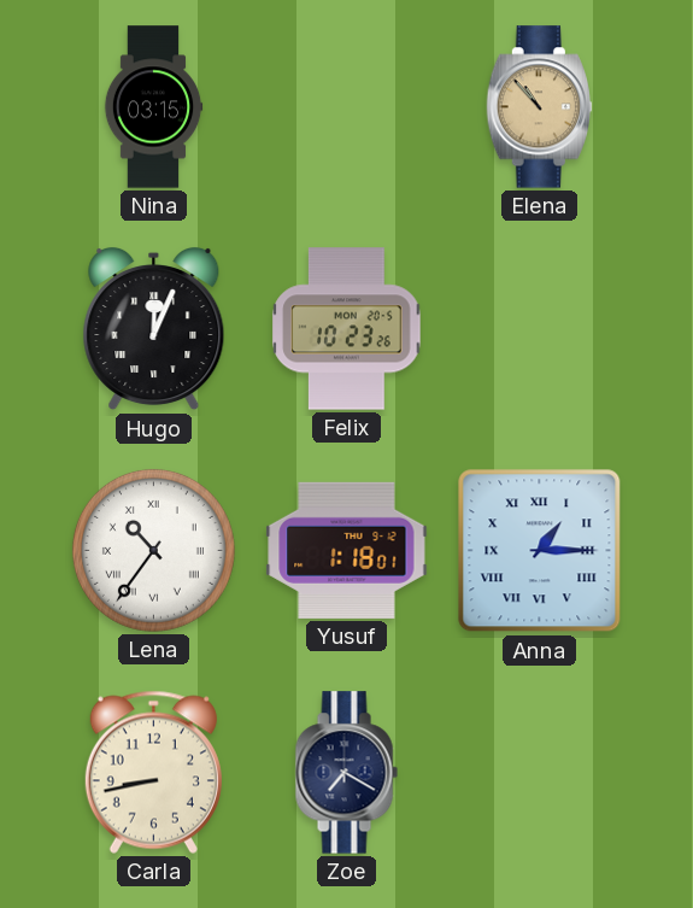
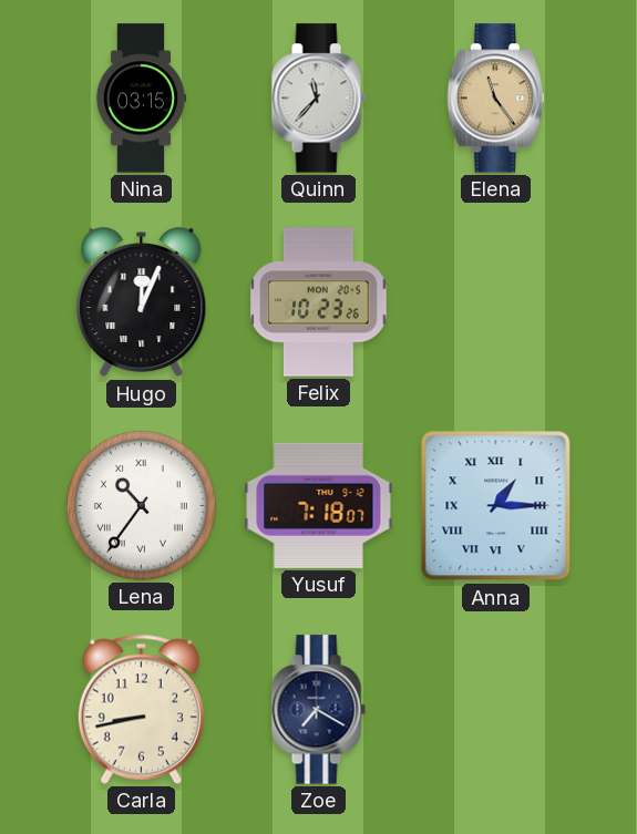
Quinn: none -> 11:37 (318, 99)
Elena: 10:53 -> 11:24 (495, 99)
Yusuf: 1:18 -> 7:18 (319, 505)
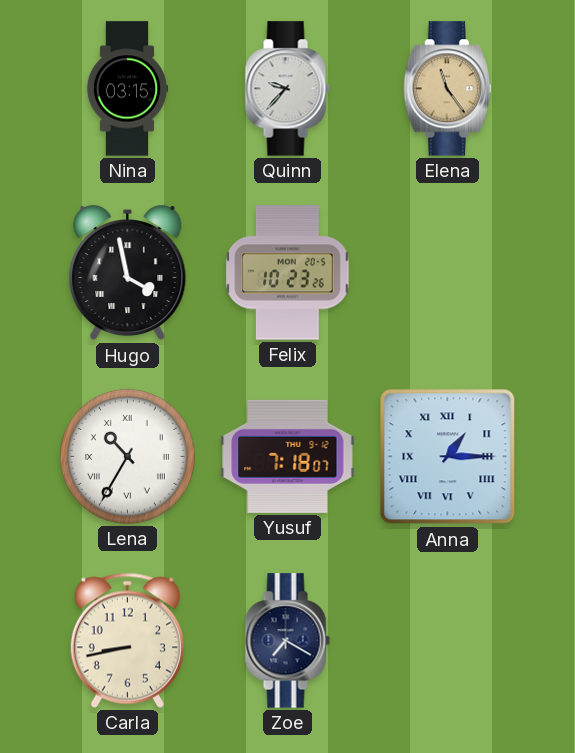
Quinn: 11:37 -> 9:37 (287, 89)
Hugo: 12:04 -> 3:58 (128, 273)
Lena: 10:36 -> 10:35 (127, 456)
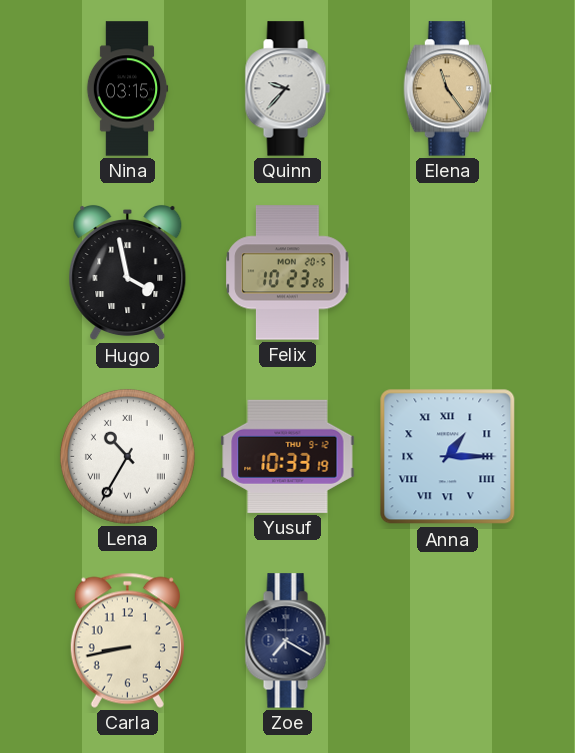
Yusuf: 7:18 -> 10:33 (288, 456)
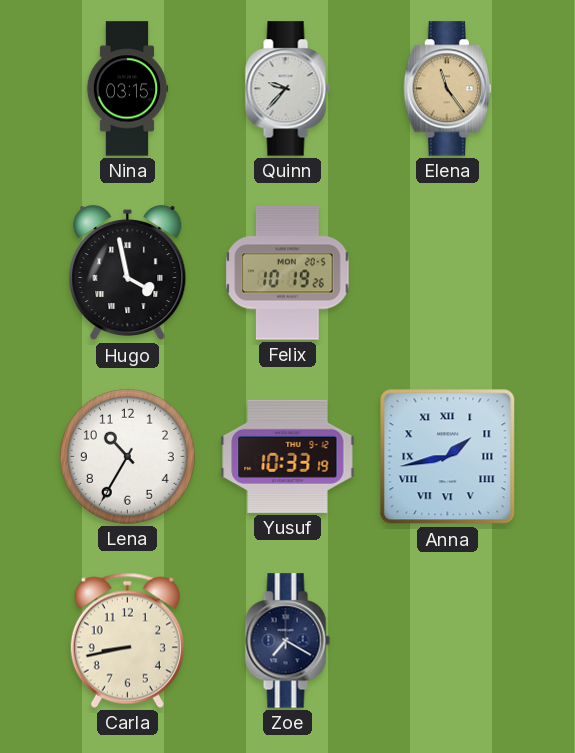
Felix: 10:23 -> 10:19 (288, 273)
Lena numerals: Roman -> Arabic (127, 456)
Anna: 1:15 -> 1:43 (448, 457)
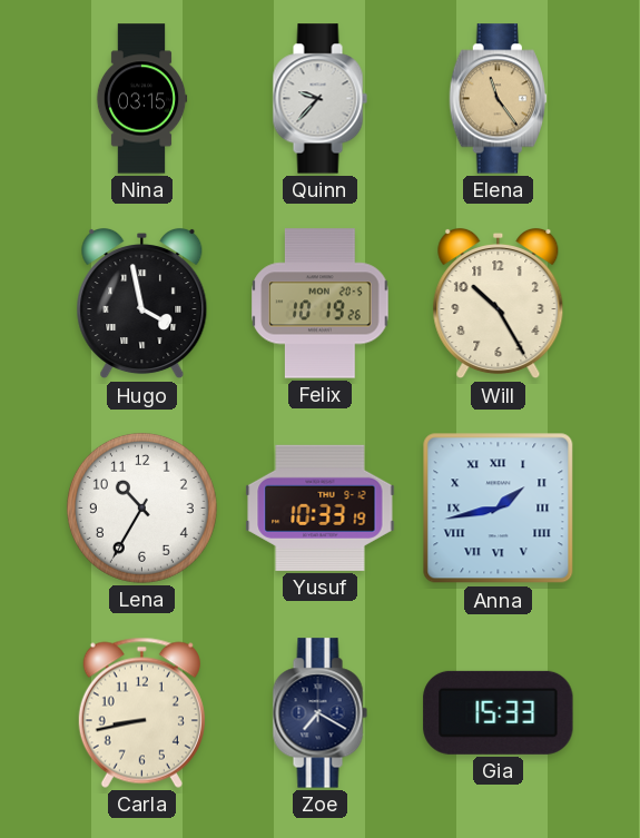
Will: none -> 10:25 (499, 304)
Gia: none -> 15:33 (499, 712)
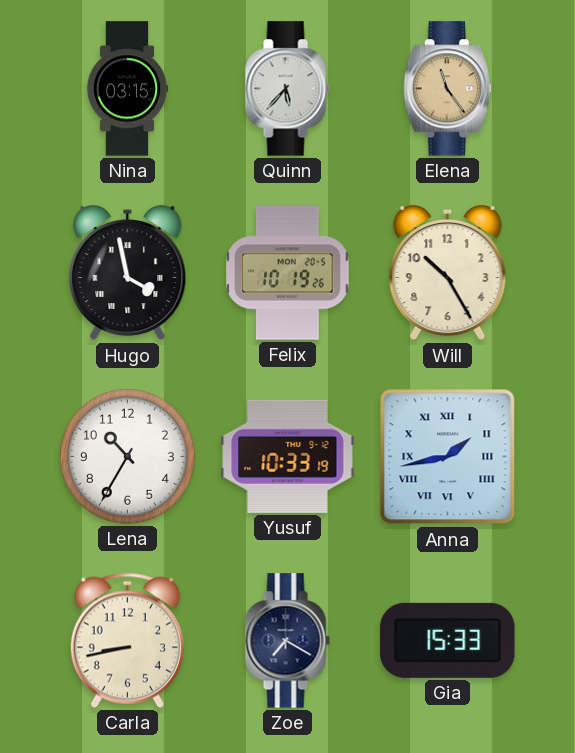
Quinn: 9:37 -> 5:37 (287, 89)
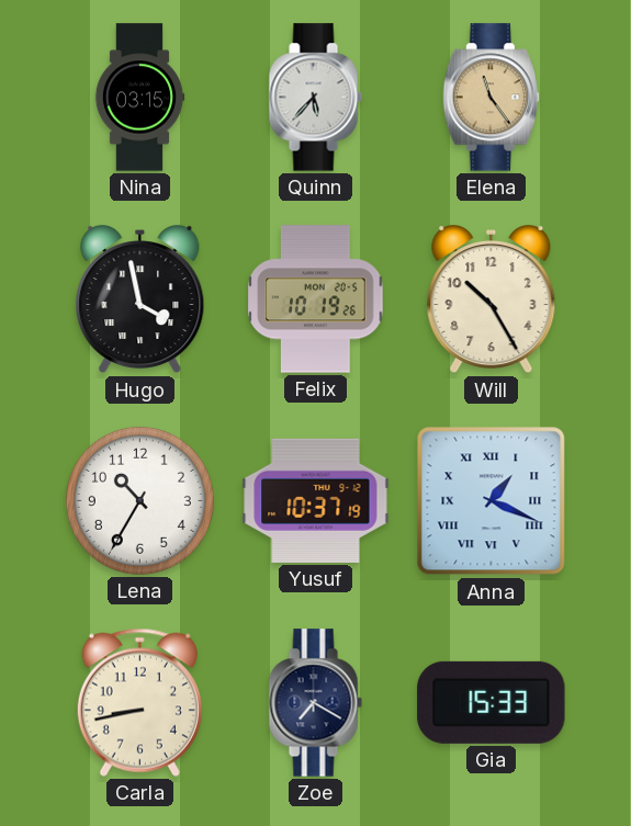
Yusuf: 10:33 -> 10:37 (316, 500)
Anna: 1:43 -> 1:19 (492, 501)
